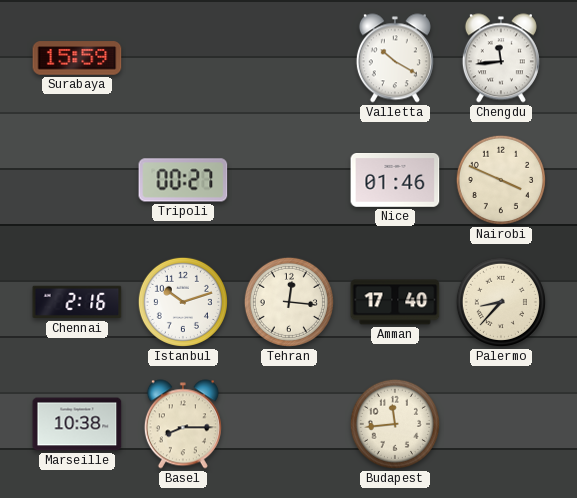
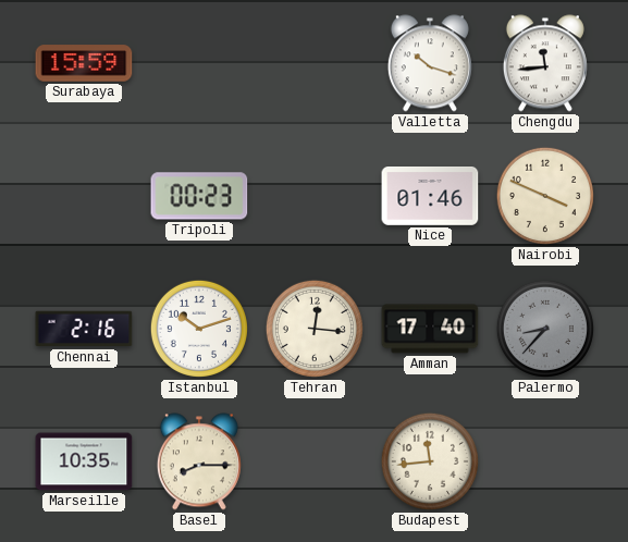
Valletta: 10:20 -> 10:18 (430, 63)
Tripoli: 00:27 -> 00:23 (199, 196)
Palermo dial: cream -> grey (545, 329)
Marseille: 10:38 -> 10:35 (84, 461)
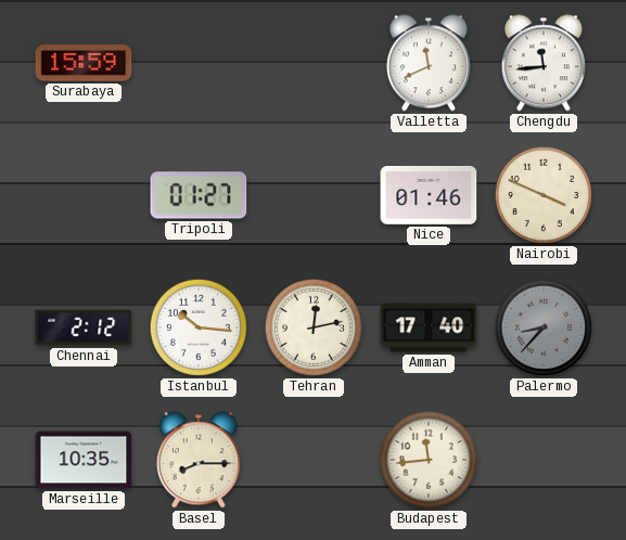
Valletta: 10:18 -> 11:41 (429, 63)
Tripoli: 00:23 -> 01:27 (199, 195)
Chennai: 2:16 -> 2:12 (84, 327)
Istanbul: 10:12 -> 10:16 (199, 327)
Tehran: 12:16 -> 12:13 (314, 327)
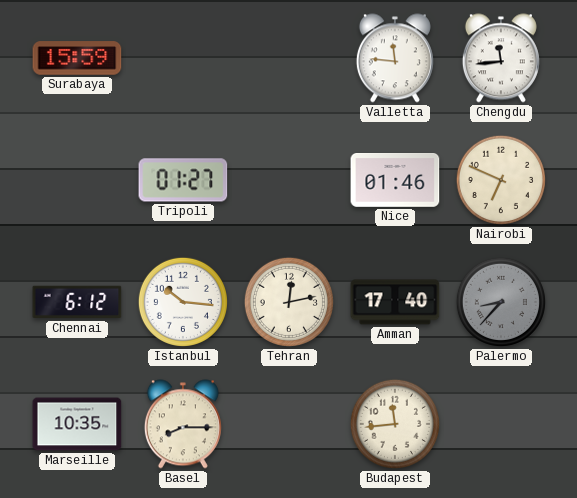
Valletta: 11:41 -> 11:46 (395, 58)
Nairobi: 3:49 -> 6:49 (501, 180)
Chennai: 2:12 -> 6:12 (77, 302)
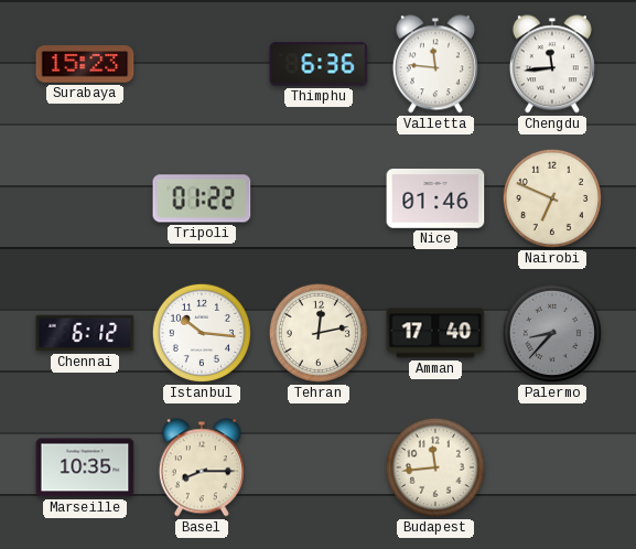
Surabaya: 15:59 -> 15:23 (85, 64)
Thimphu: none -> 6:36 (319, 64)
Tripoli: 01:27 -> 01:22 (202, 198)
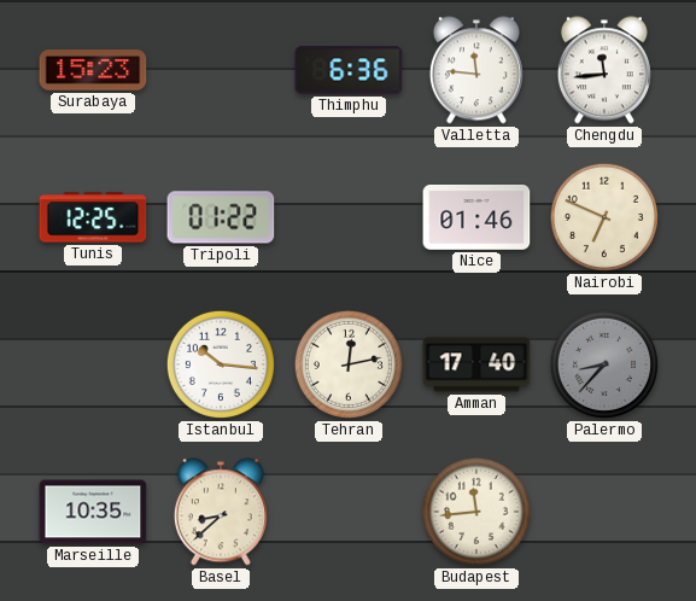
Tunis: none -> 12:25 (93, 217)
Chennai: 6:12 -> none (85, 333)
Basel: 8:15 -> 8:38 (221, 512)
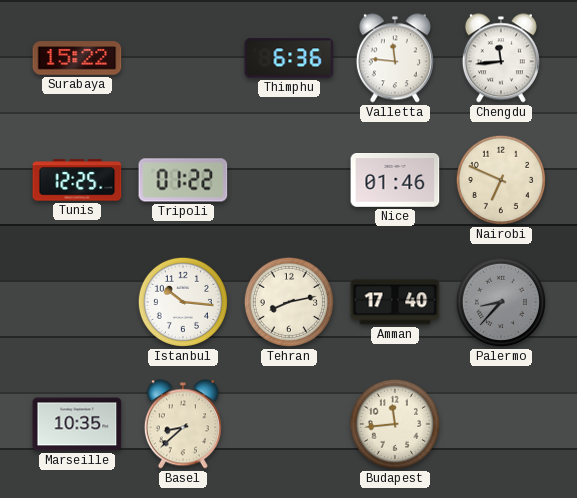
Surabaya: 15:23 -> 15:22 (77, 58)
Tehran: 12:13 -> 8:13 (289, 302)
